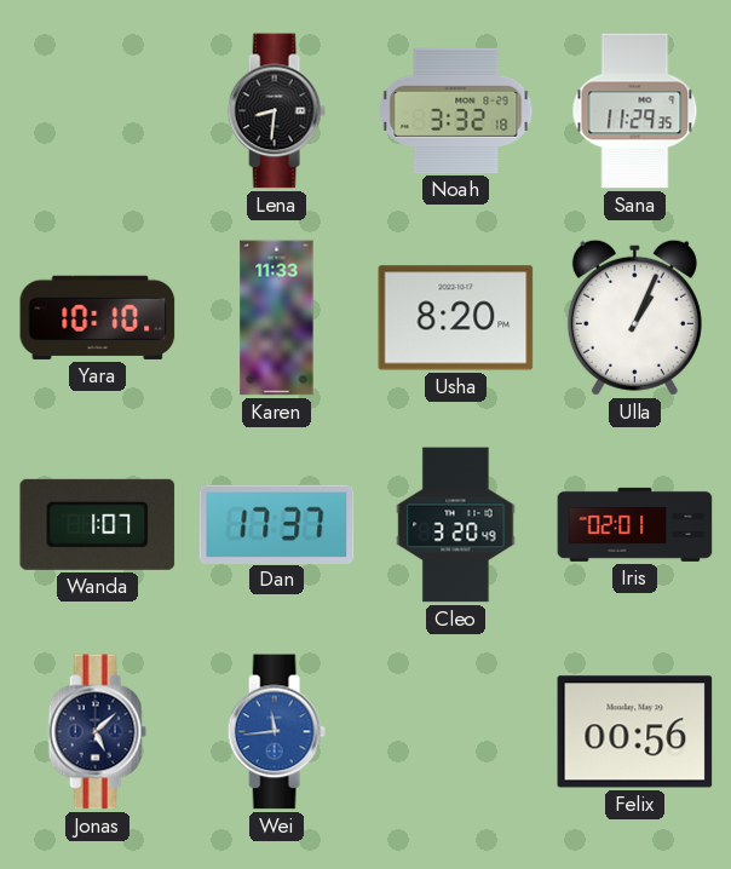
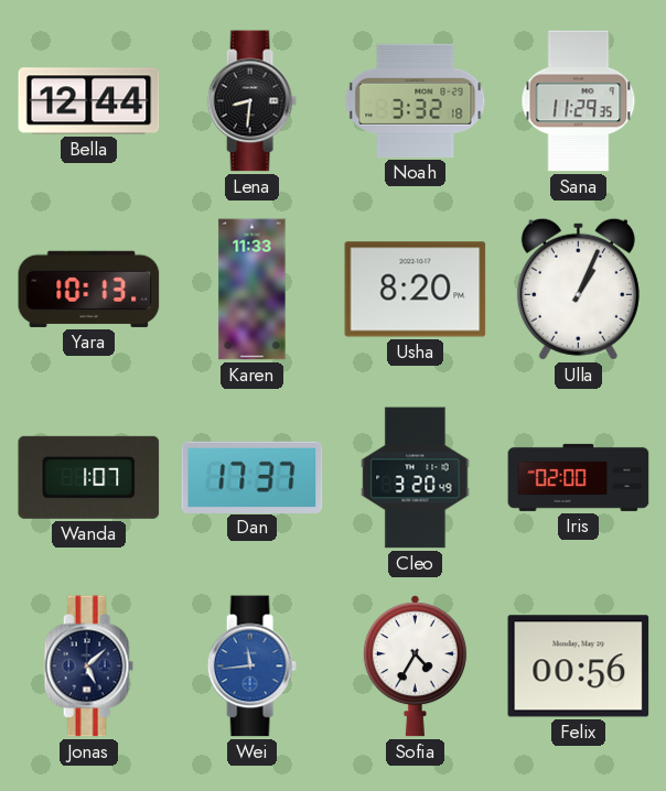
Bella: none -> 12:44 (89, 101)
Yara: 10:10 -> 10:13 (89, 289)
Iris: 02:01 -> 02:00 (579, 477)
Sofia: none -> 4:35 (415, 667)
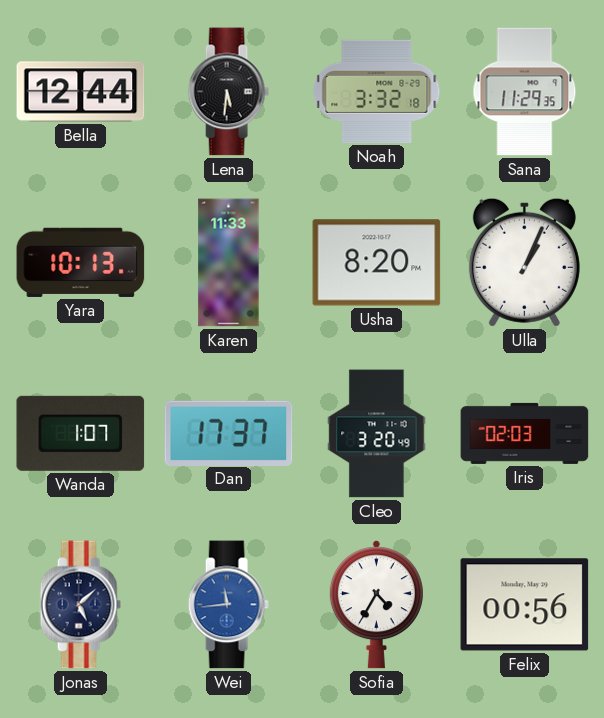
Lena: 8:31 -> 5:31 (228, 92)
Iris: 02:00 -> 02:03 (525, 433)
